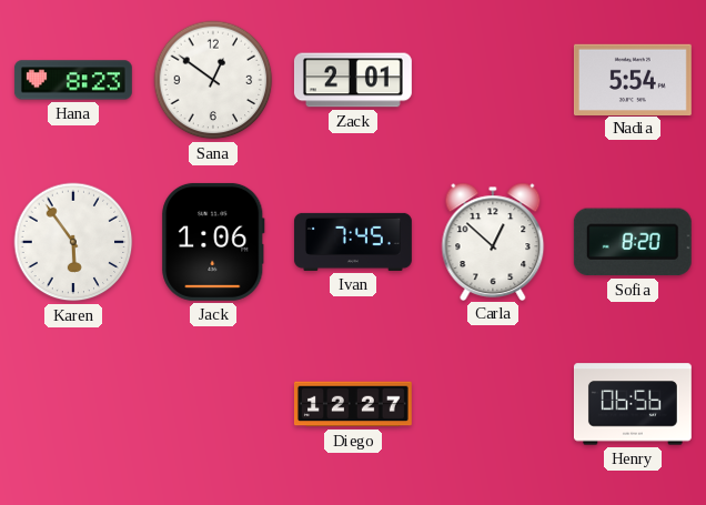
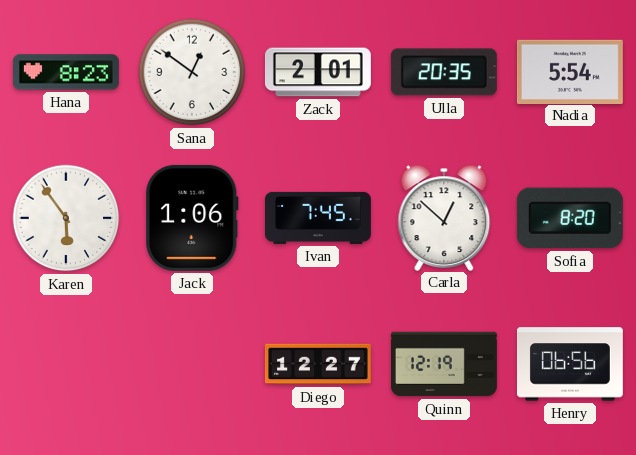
Ulla: none -> 20:35 (444, 72)
Quinn: none -> 12:19 (444, 364)
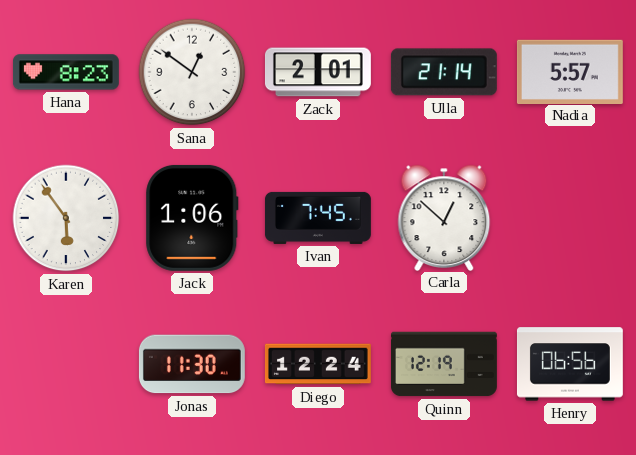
Ulla: 20:35 -> 21:14 (444, 72)
Nadia: 5:54 -> 5:57 (570, 71)
Sofia: 8:20 -> none (570, 218)
Jonas: none -> 11:30 (192, 364)
Diego: 12:27 -> 12:24 (318, 364)
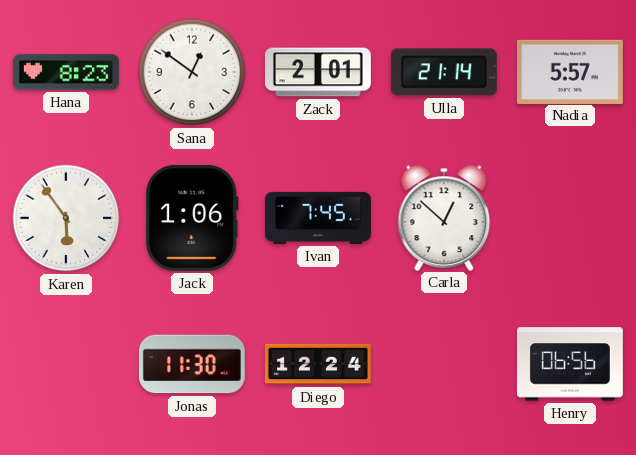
Quinn: 12:19 -> none (444, 364)
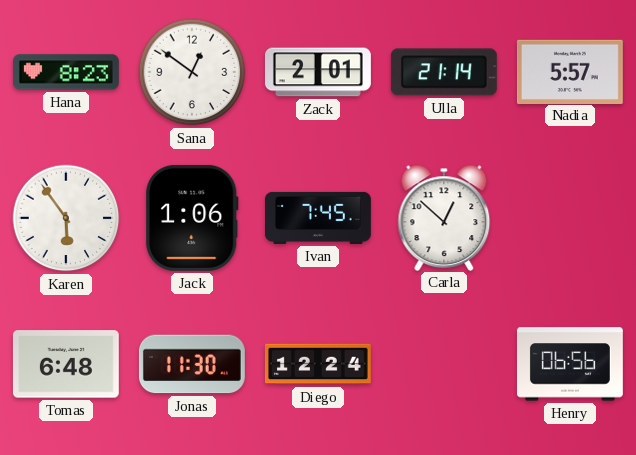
Tomas: none -> 6:48 (66, 364)
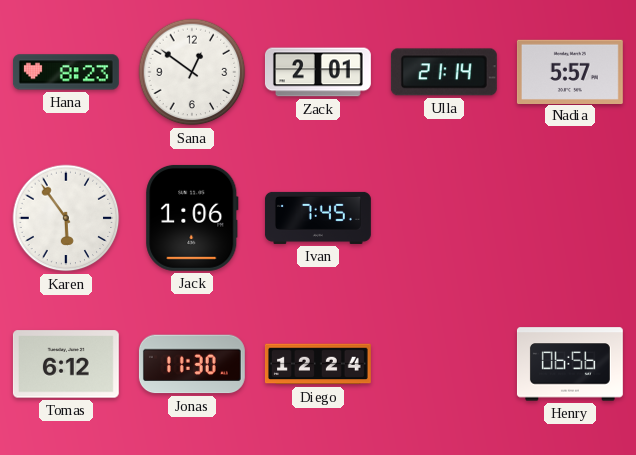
Carla: 12:52 -> none (444, 217)
Tomas: 6:48 -> 6:12 (66, 364)
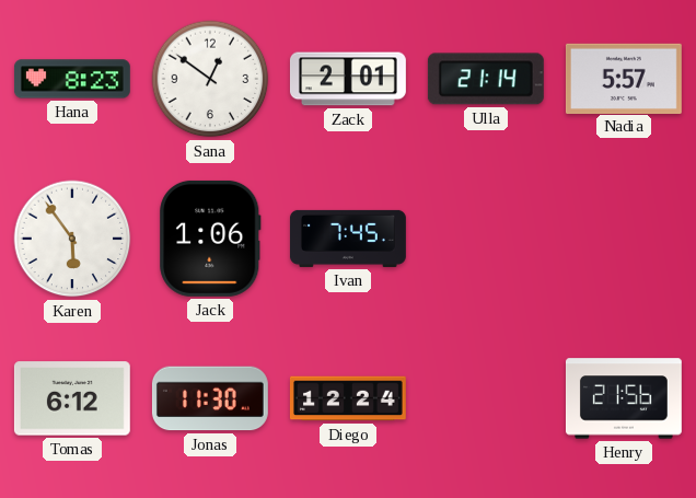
Henry: 06:56 -> 21:56 (624, 398)
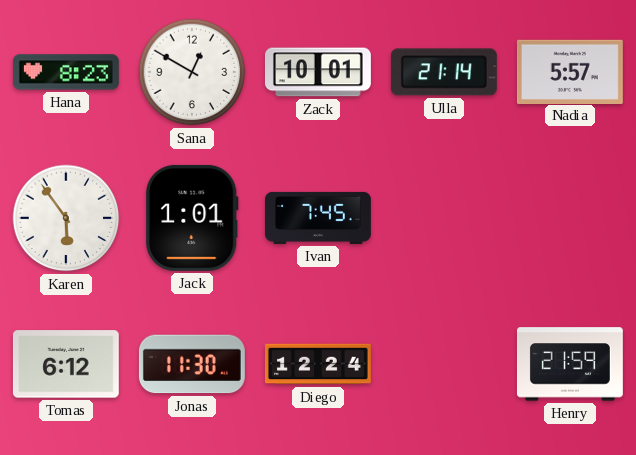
Sana: 12:51 -> 12:50 (192, 72)
Zack: 2:01 -> 10:01 (318, 72)
Jack: 1:06 -> 1:01 (192, 218)
Henry: 21:56 -> 21:59 (570, 364)
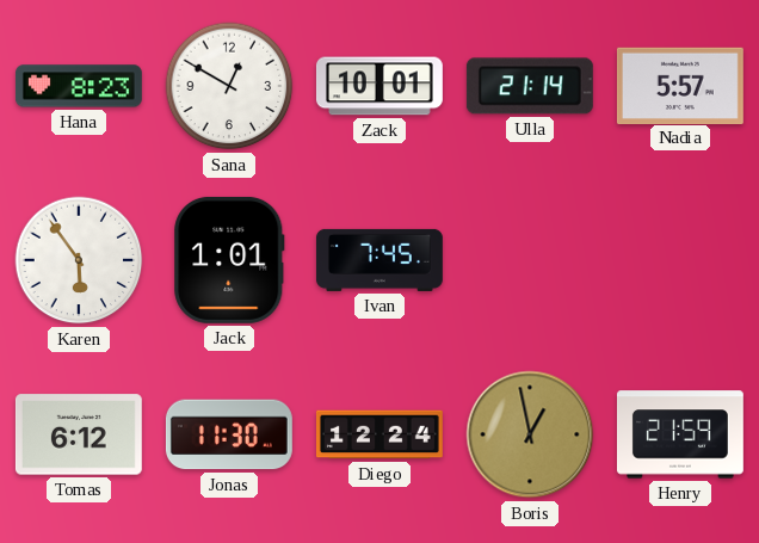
Boris: none -> 12:58 (530, 434)
